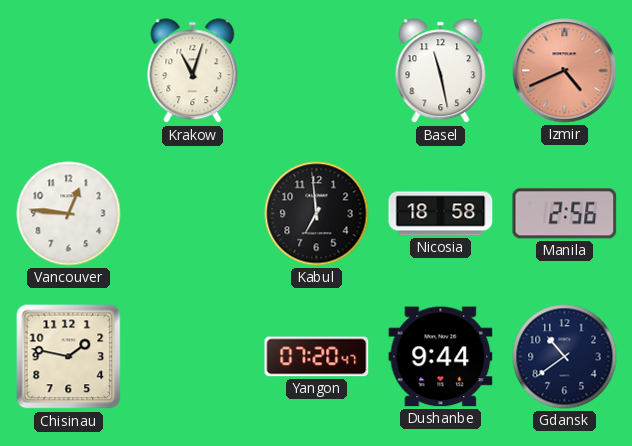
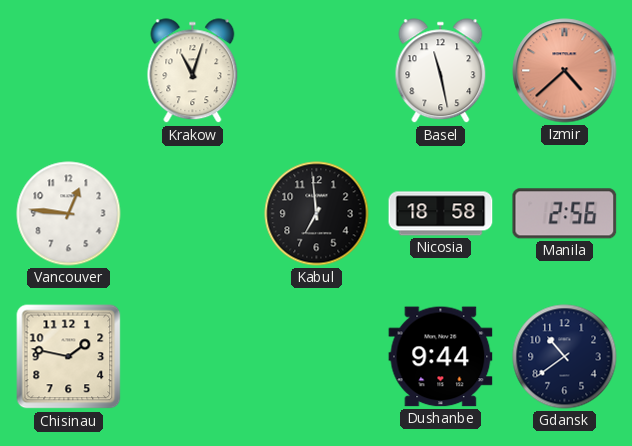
Izmir: 4:41 -> 4:38 (565, 71)
Yangon: 07:20 -> none (317, 357)
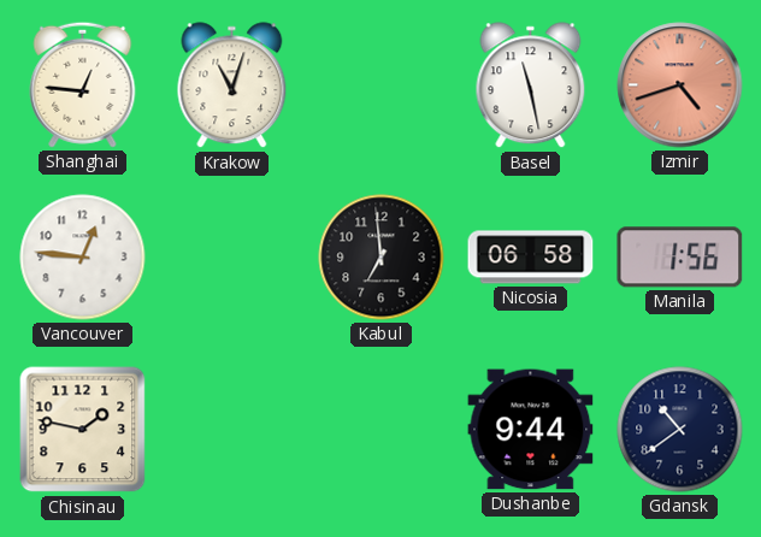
Shanghai: none -> 12:46 (83, 84)
Izmir: 4:38 -> 4:42 (680, 85)
Nicosia: 18:58 -> 06:58 (531, 258)
Manila: 2:56 -> 1:56 (680, 258)
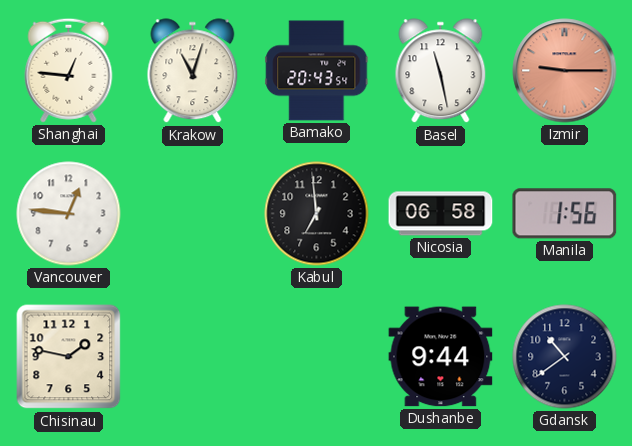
Bamako: none -> 20:43 (317, 71)
Izmir: 4:42 -> 9:15 (565, 71)
